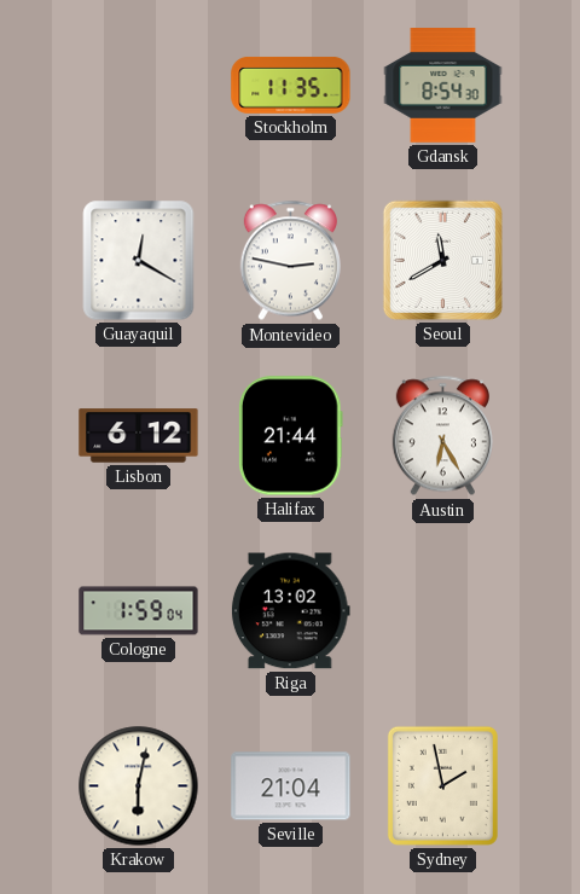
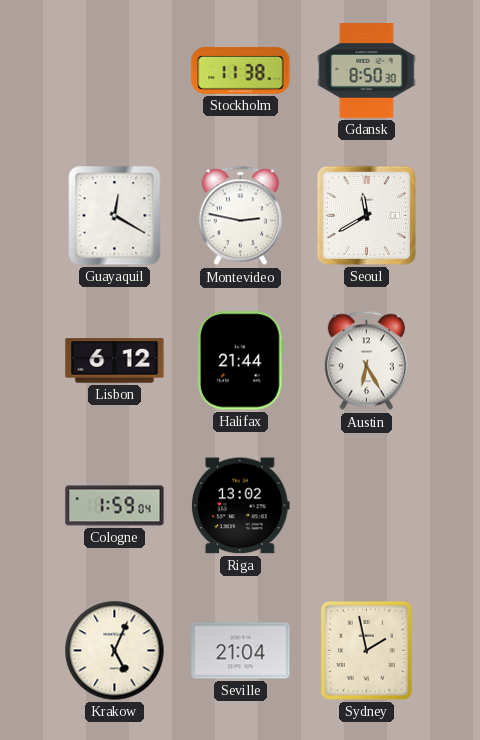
Stockholm: 11:35 -> 11:38 (241, 70)
Gdansk: 8:54 -> 8:50 (367, 71)
Krakow: 6:02 -> 5:04 (115, 651)
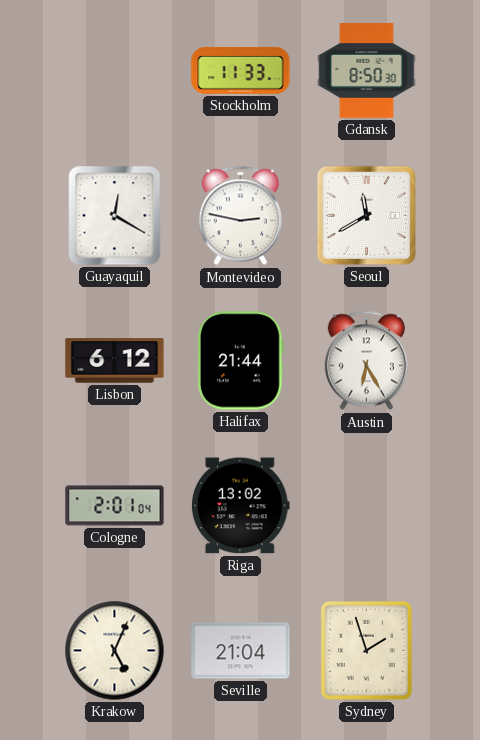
Stockholm: 11:38 -> 11:33 (241, 70)
Cologne: 1:59 -> 2:01 (115, 506)
Sydney: 1:58 -> 1:57 (366, 650)
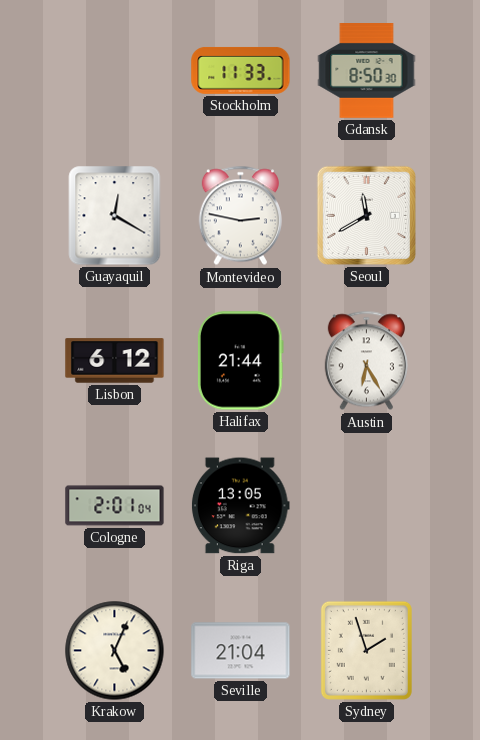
Riga: 13:02 -> 13:05 (240, 506)
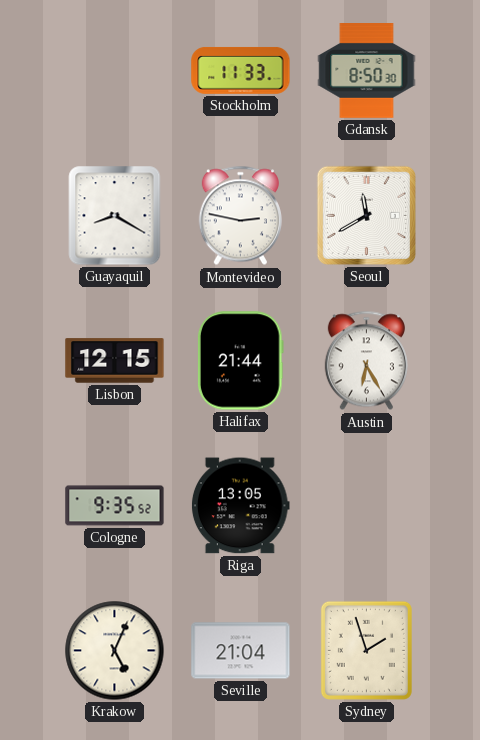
Guayaquil: 12:20 -> 8:20 (115, 216)
Lisbon: 6:12 -> 12:15 (115, 361)
Cologne: 2:01 -> 9:35 (115, 506)
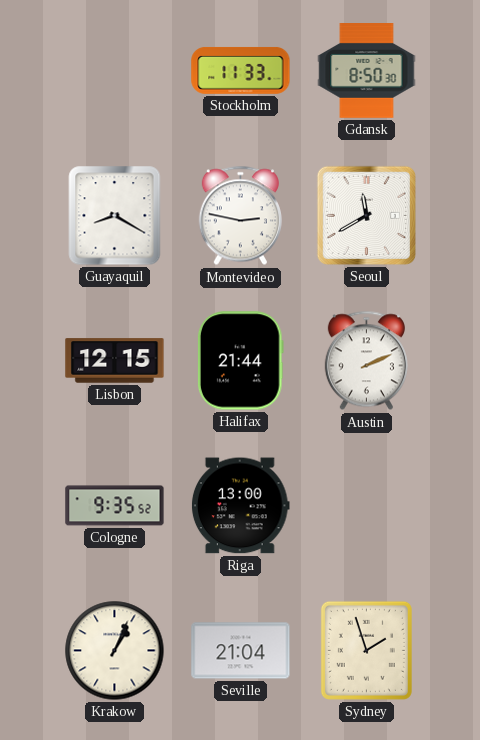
Austin: 6:25 -> 2:11 (366, 361)
Riga: 13:05 -> 13:00 (240, 506)
Krakow: 5:04 -> 1:04 (115, 651)
